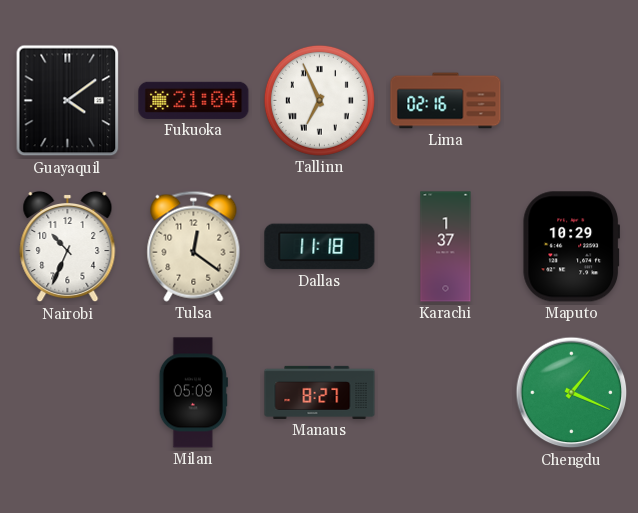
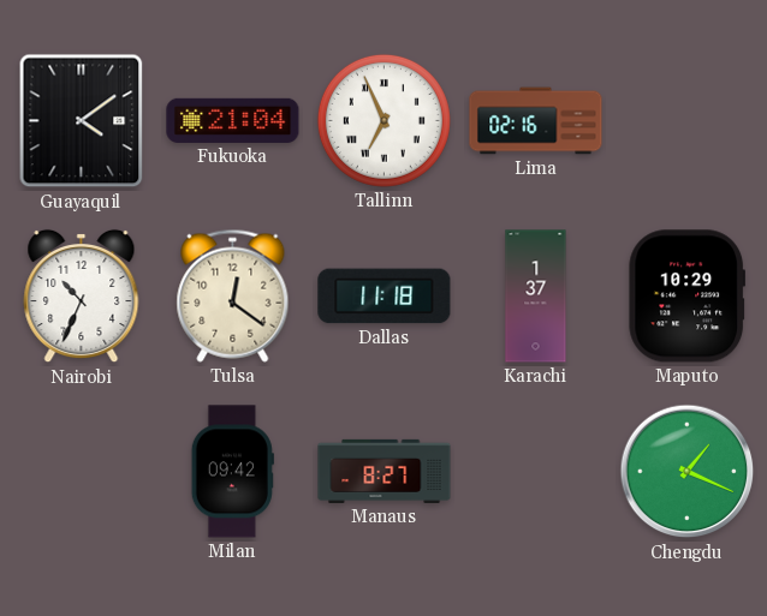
Milan: 05:09 -> 09:42 (232, 472)
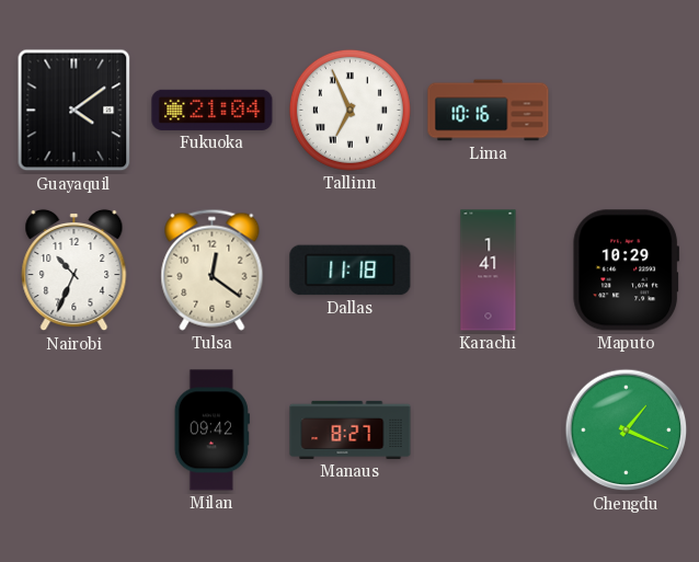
Lima: 02:16 -> 10:16 (489, 111)
Karachi: 1:37 -> 1:41 (489, 271)
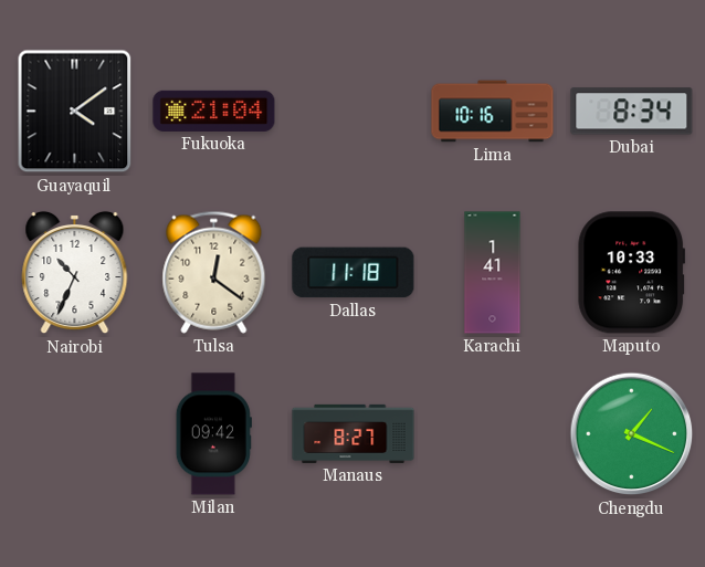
Tallinn: 6:56 -> none (349, 110)
Dubai: none -> 8:34 (632, 112)
Maputo: 10:29 -> 10:33 (631, 273)
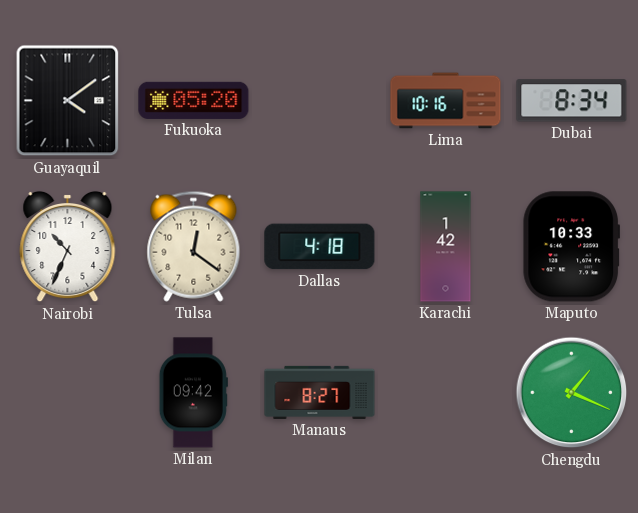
Fukuoka: 21:04 -> 05:20 (194, 100)
Dallas: 11:18 -> 4:18 (320, 247)
Karachi: 1:41 -> 1:42 (446, 247)
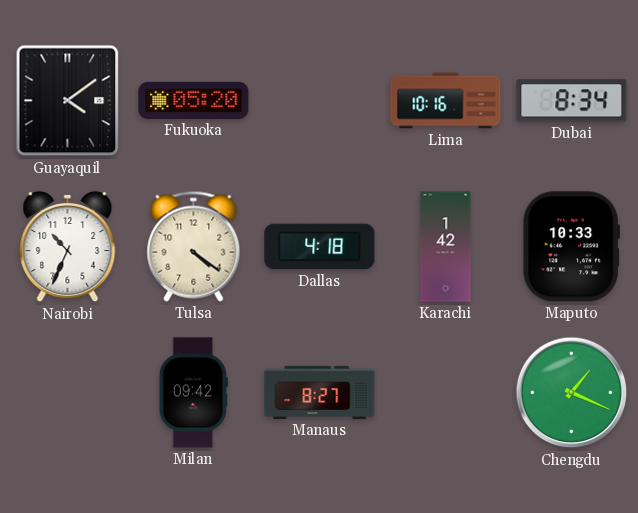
Tulsa: 12:21 -> 4:21 (194, 246)
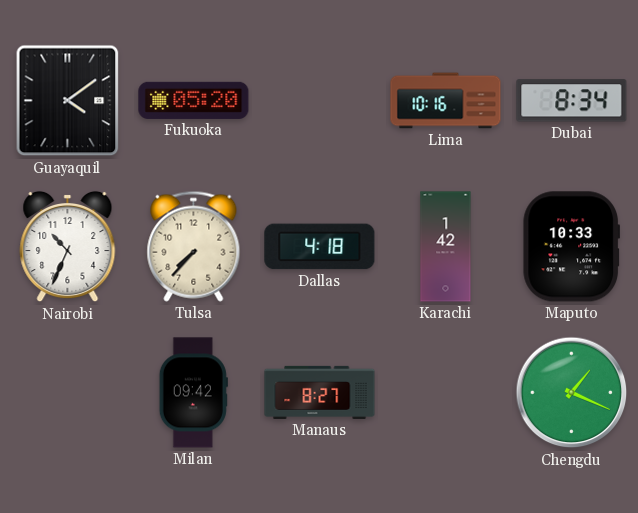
Tulsa: 4:21 -> 7:37 (194, 246)
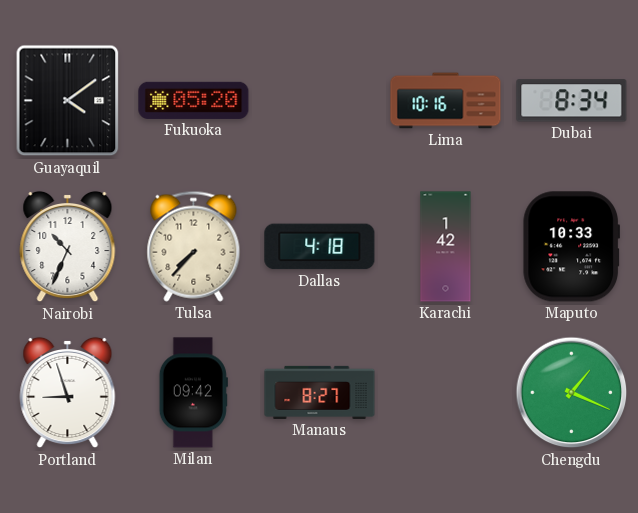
Portland: none -> 8:57 (68, 393)
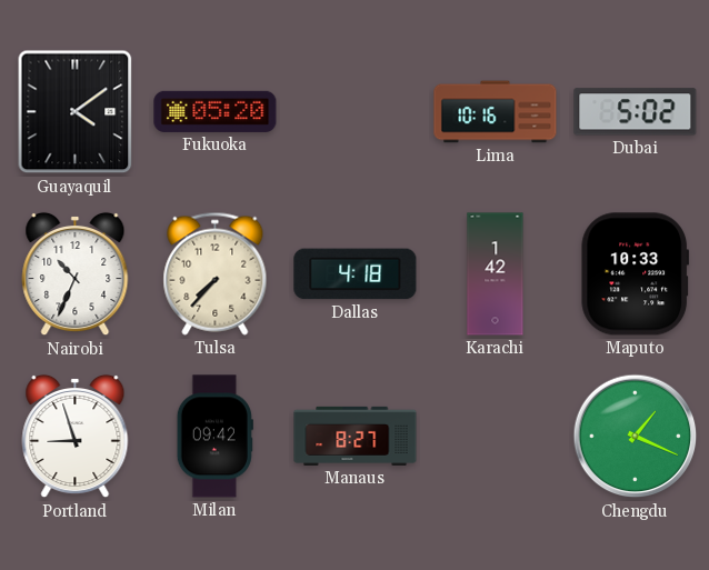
Dubai: 8:34 -> 5:02 (636, 112)
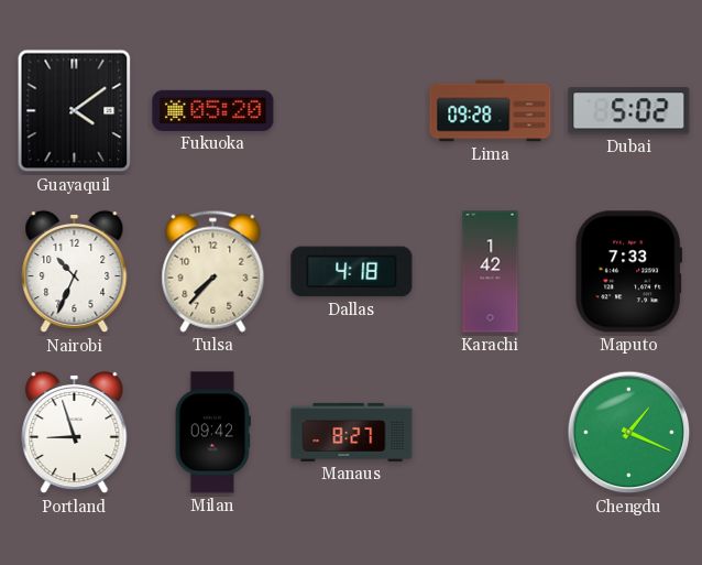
Lima: 10:16 -> 09:28 (491, 111)
Maputo: 10:33 -> 7:33 (628, 272)
